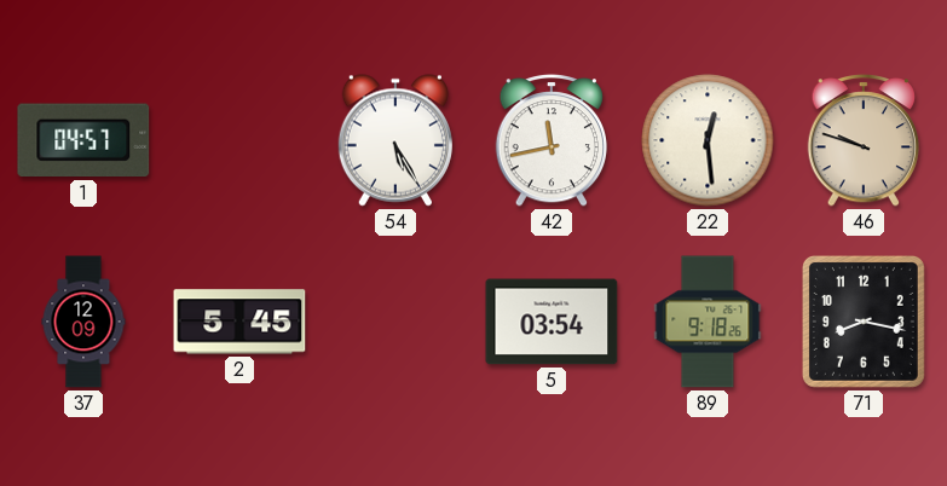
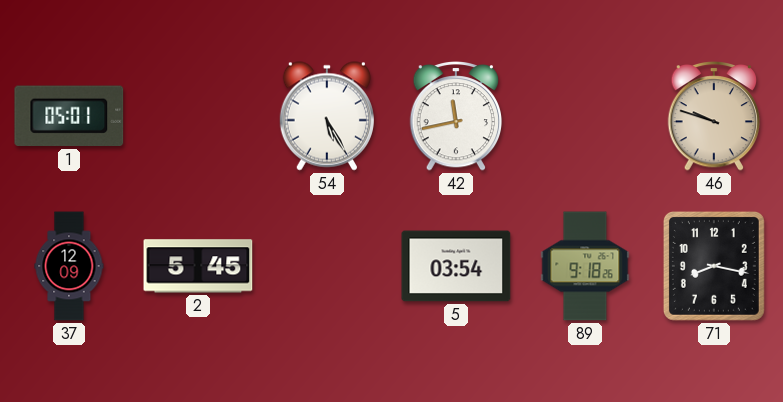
1: 04:57 -> 05:01 (69, 116)
22: 12:29 -> none (708, 140)
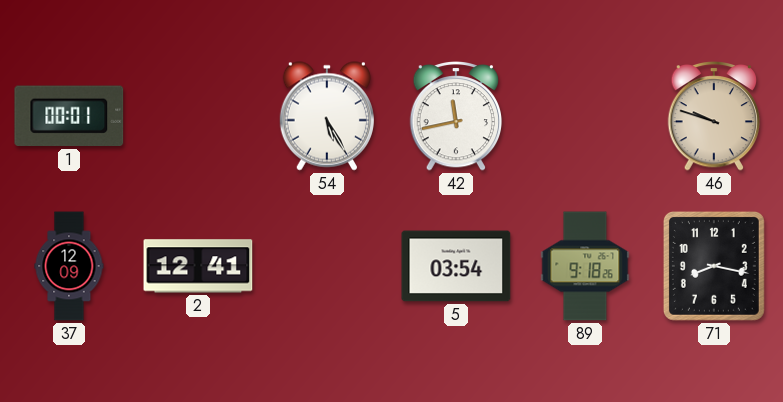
1: 05:01 -> 00:01 (69, 116)
2: 5:45 -> 12:41 (198, 266)
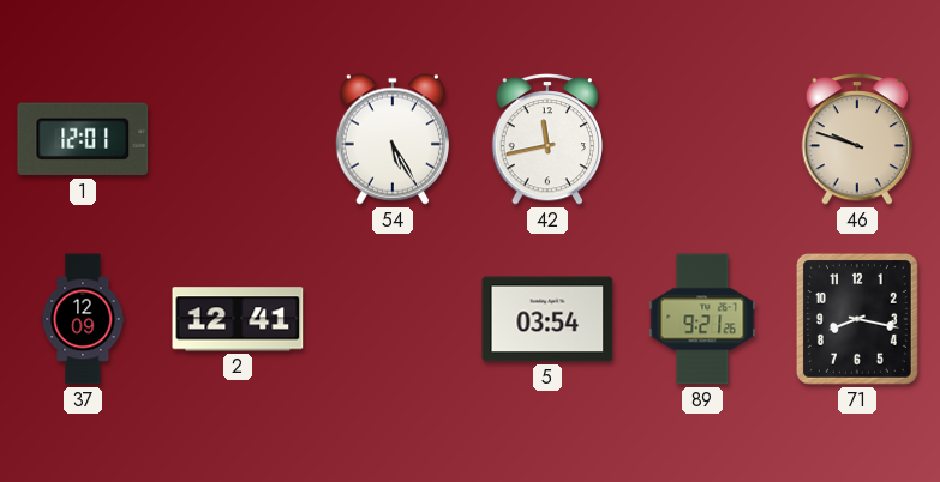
1: 00:01 -> 12:01 (83, 139)
89: 9:18 -> 9:21 (702, 319)
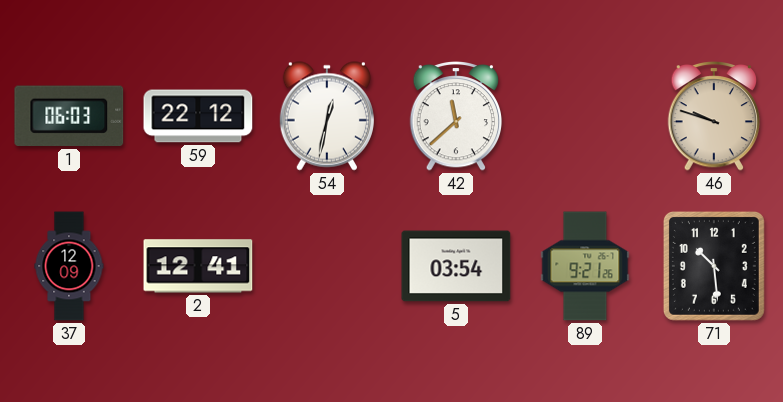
1: 12:01 -> 06:03 (69, 116)
59: none -> 22:12 (198, 116)
54: 5:25 -> 12:32 (327, 116)
42: 11:43 -> 11:38 (456, 117)
71: 8:17 -> 10:29 (714, 266)
